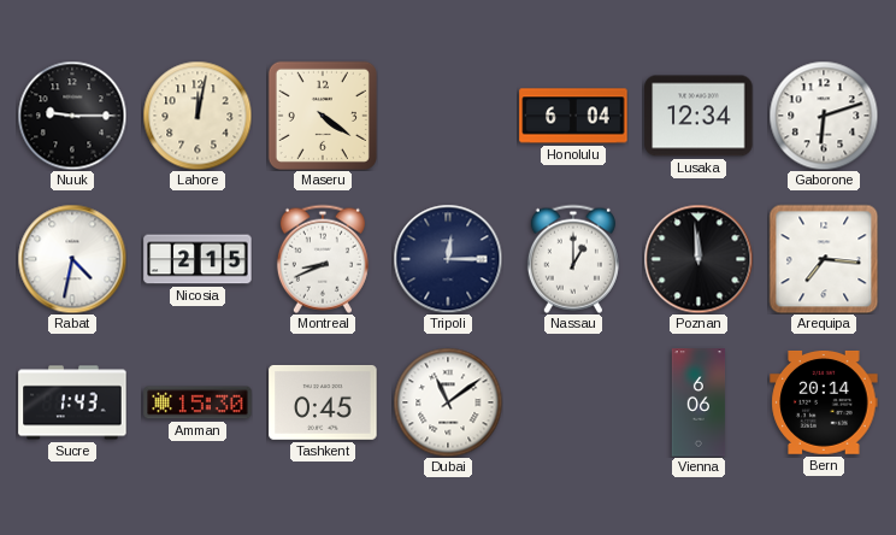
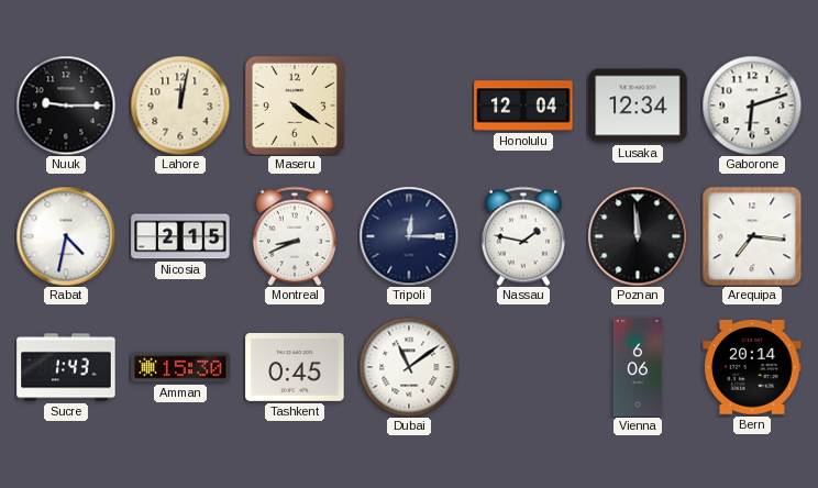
Honolulu: 6:04 -> 12:04 (523, 106)
Nassau: 1:00 -> 1:47 (523, 236)
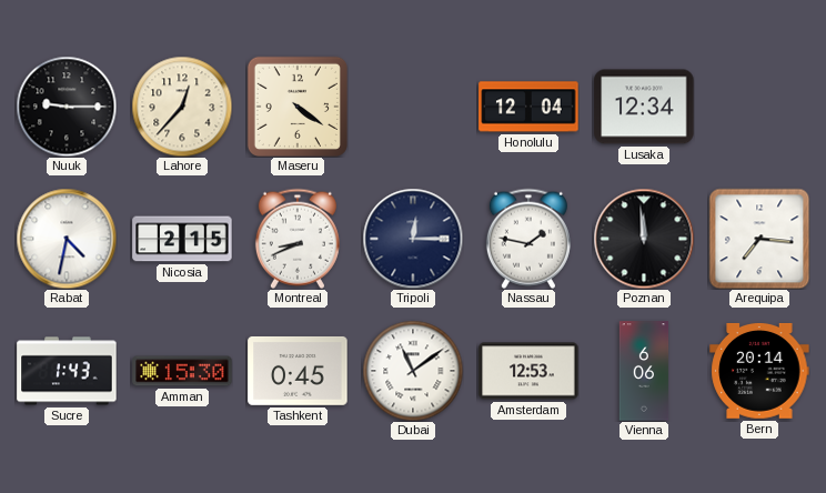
Lahore: 12:02 -> 12:37 (182, 107)
Gaborone: 6:12 -> none (752, 106)
Amsterdam: none -> 12:53 (528, 371)
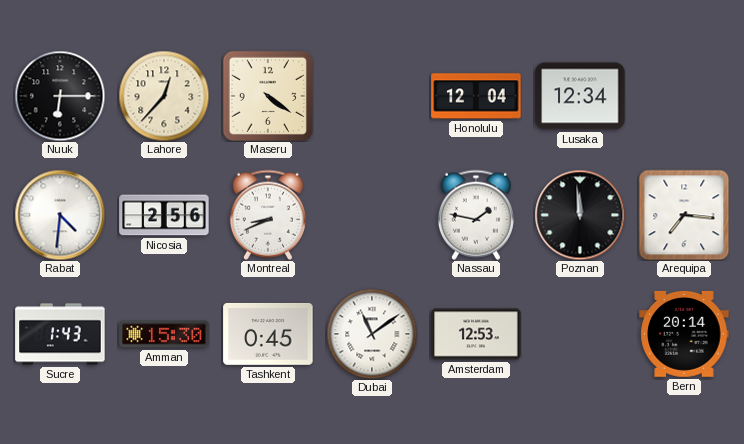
Nuuk: 9:15 -> 6:15 (60, 96)
Rabat: 4:32 -> 4:31 (60, 215)
Nicosia: 2:15 -> 2:56 (164, 215)
Tripoli: 12:15 -> none (413, 239)
Vienna: 6:06 -> none (644, 371)
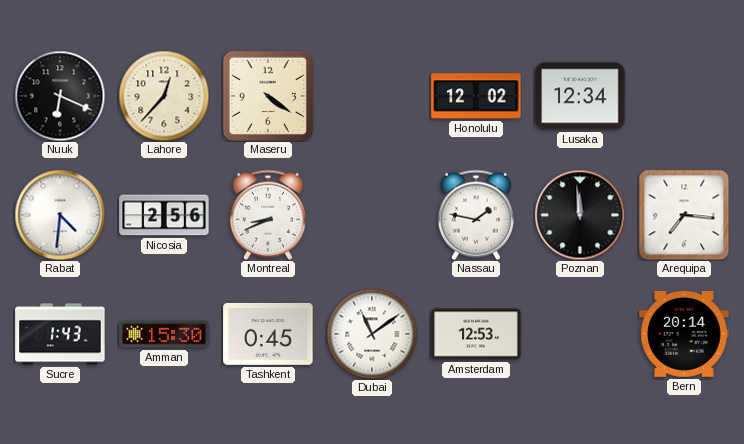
Nuuk: 6:15 -> 6:19 (60, 96)
Honolulu: 12:04 -> 12:02 (476, 96)
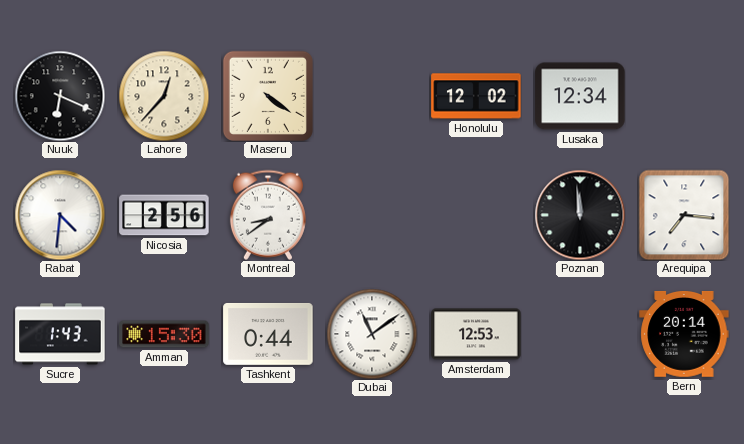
Montreal: 8:41 -> 8:39 (268, 215)
Nassau: 1:47 -> none (476, 215)
Tashkent: 0:45 -> 0:44 (268, 334)
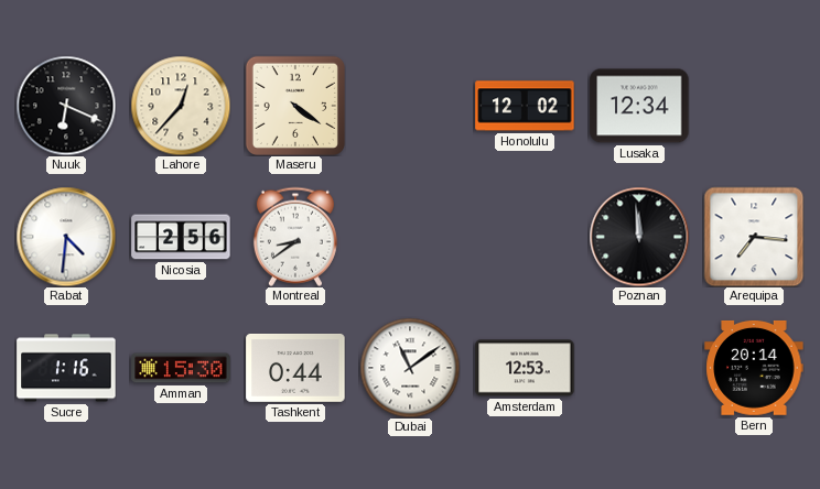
Sucre: 1:43 -> 1:16 (66, 368)
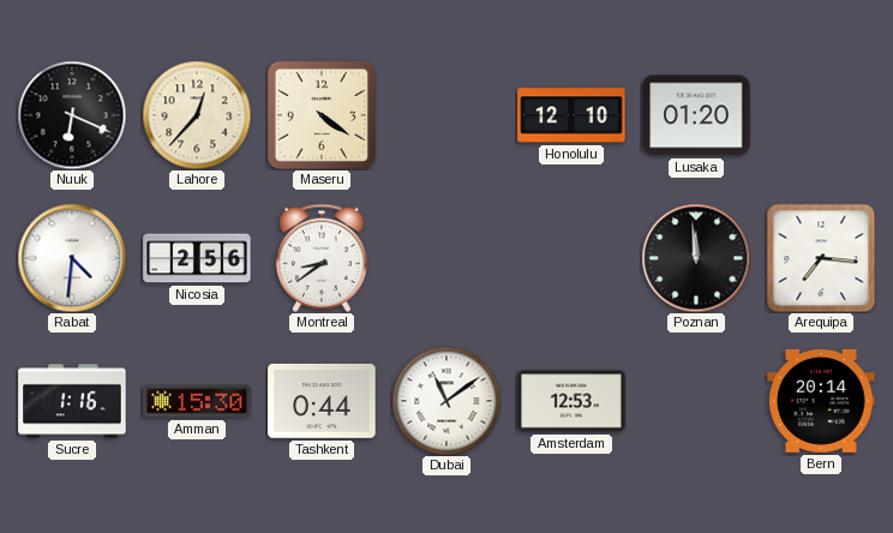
Honolulu: 12:02 -> 12:10 (571, 115)
Lusaka: 12:34 -> 01:20 (696, 115)
